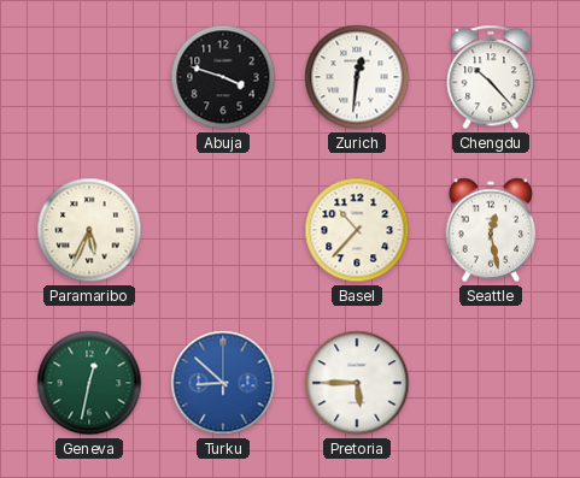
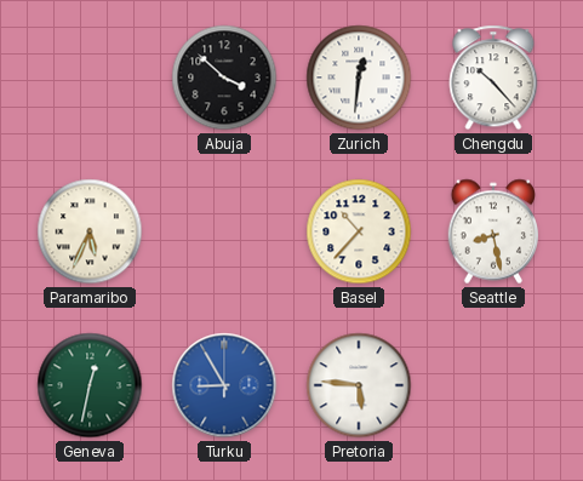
Abuja: 3:48 -> 3:52 (224, 78)
Seattle: 12:28 -> 8:28 (493, 231)
Turku: 8:52 -> 8:55 (224, 385)
Pretoria: 5:45 -> 5:46 (359, 385)
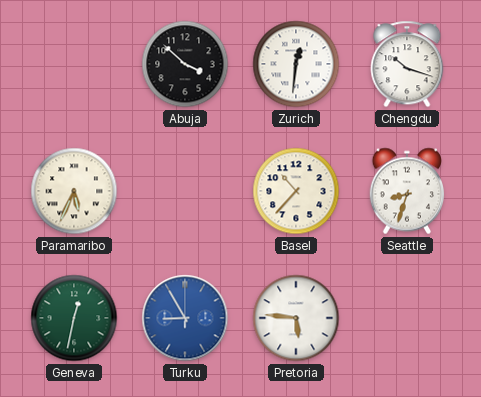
Chengdu: 10:23 -> 10:18 (407, 64)
Seattle: 8:28 -> 8:33 (407, 191)
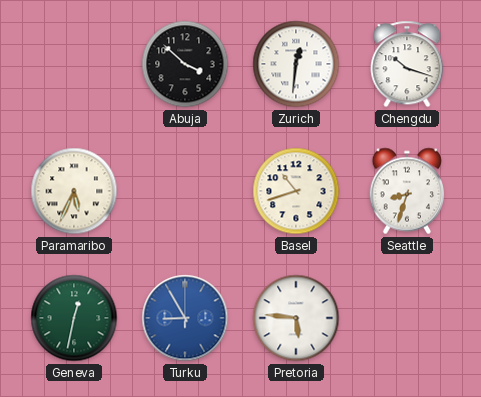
Basel: 10:37 -> 10:42 (296, 191)
